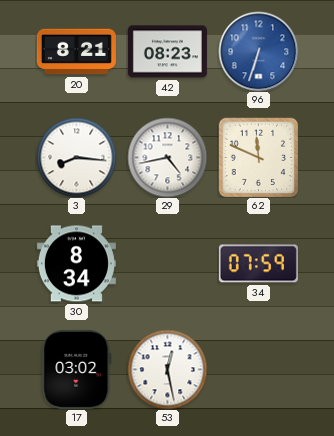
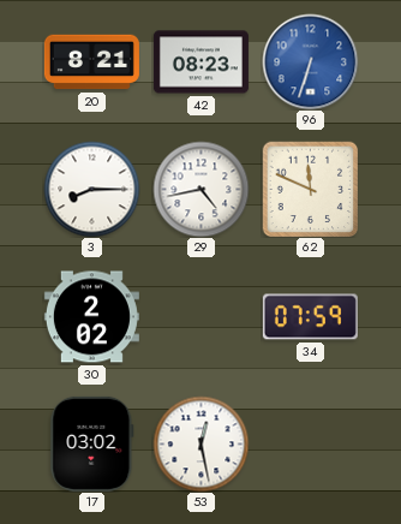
3: 8:16 -> 8:15 (91, 189)
30: 8:34 -> 2:02 (91, 317)
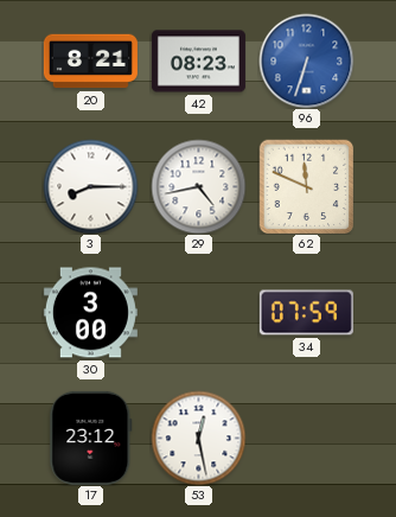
30: 2:02 -> 3:00 (90, 313)
17: 03:02 -> 23:12 (91, 438)
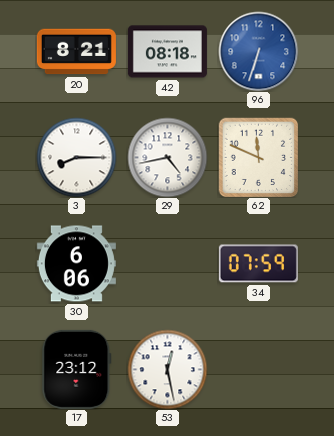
42: 08:23 -> 08:18 (167, 52)
30: 3:00 -> 6:06 (76, 264)
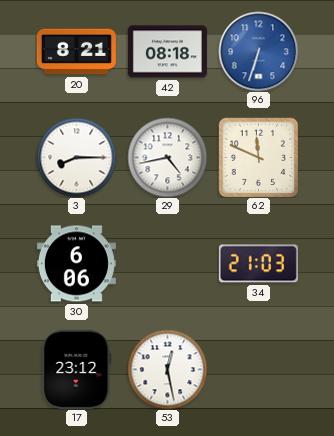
34: 07:59 -> 21:03 (258, 264)
